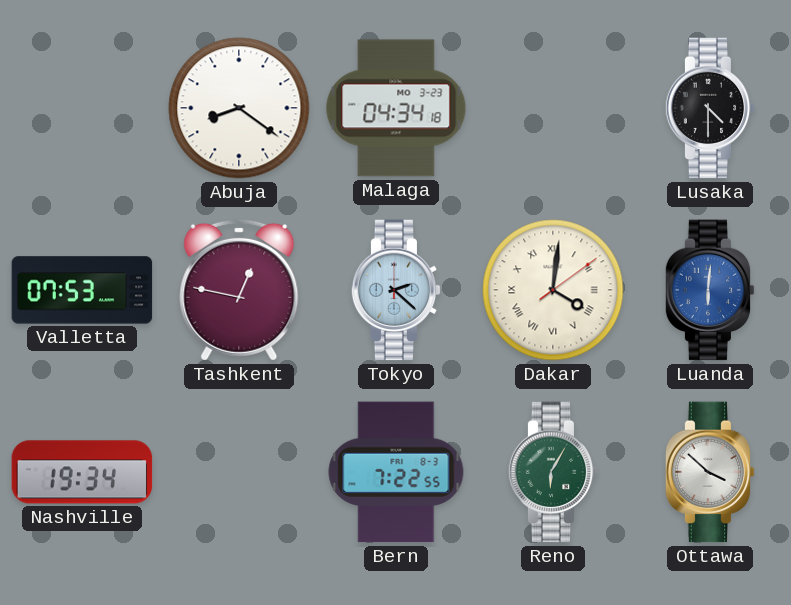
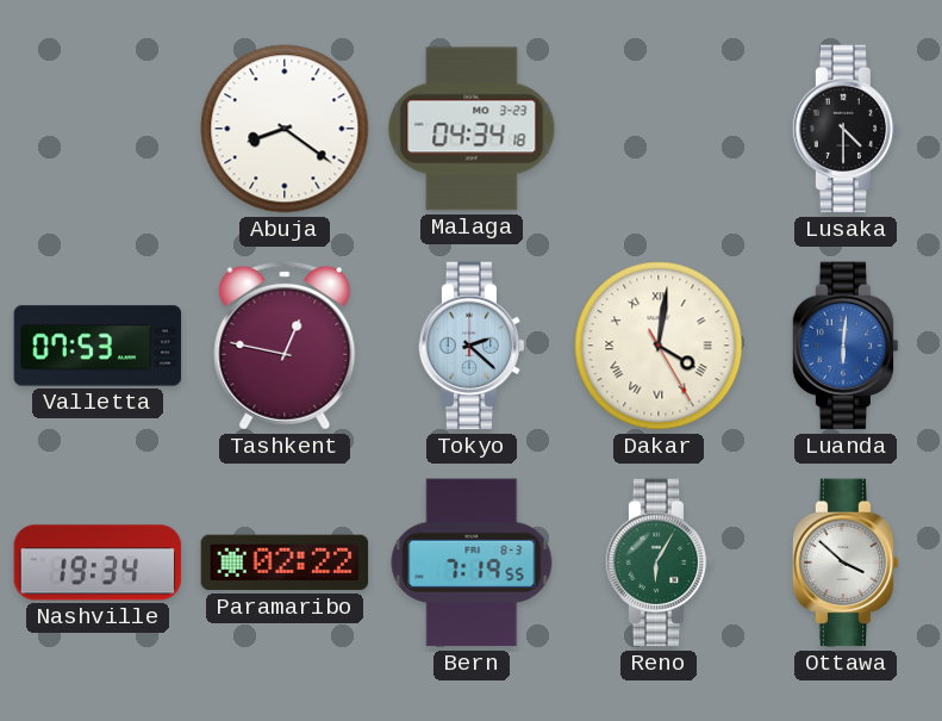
Dakar: 4:01:09 -> 4:01:25 (659, 346)
Paramaribo: none -> 02:22 (285, 562)
Bern: 7:22 -> 7:19 (472, 562)
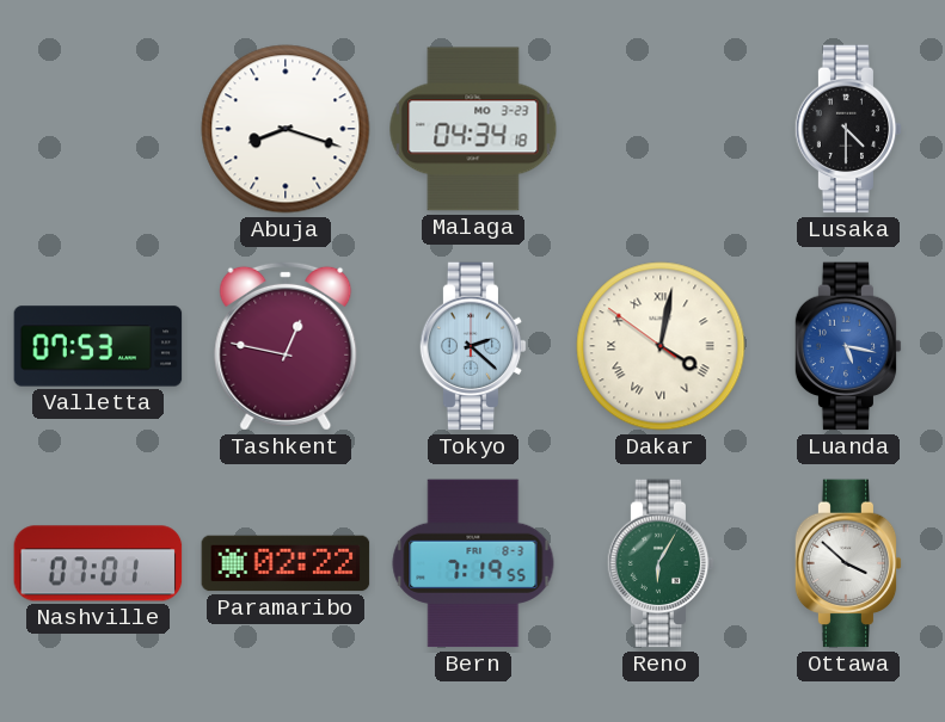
Abuja: 8:21 -> 8:18 (286, 129)
Dakar: 4:01:25 -> 4:01:51 (661, 346)
Luanda: 6:01 -> 5:17 (848, 346)
Nashville: 19:34 -> 07:01 (98, 563)
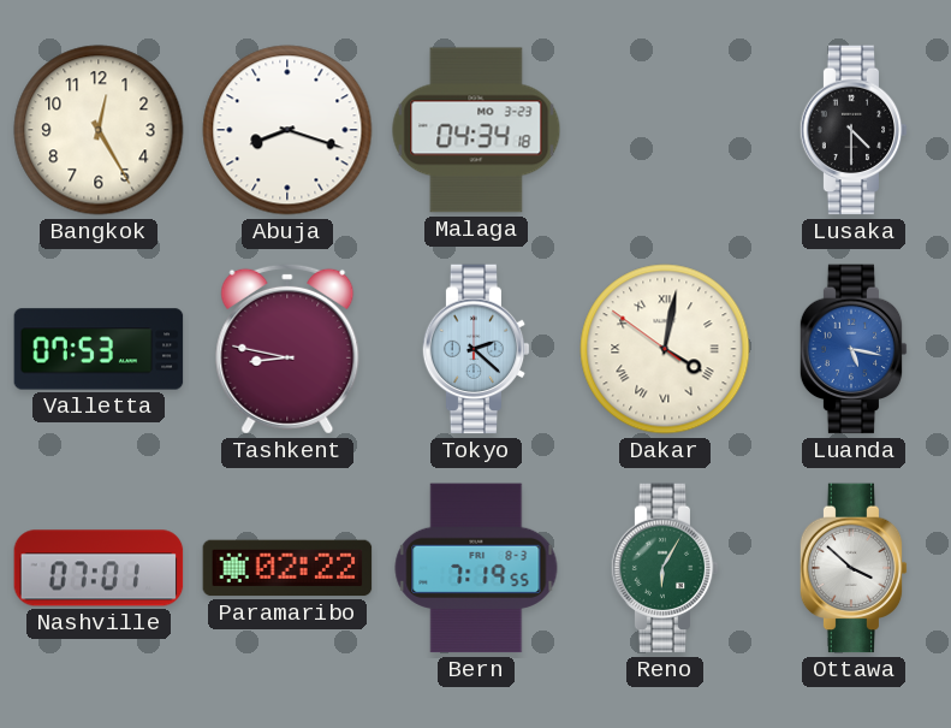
Bangkok: none -> 12:25 (99, 130)
Tashkent: 12:47 -> 8:47 (287, 349)
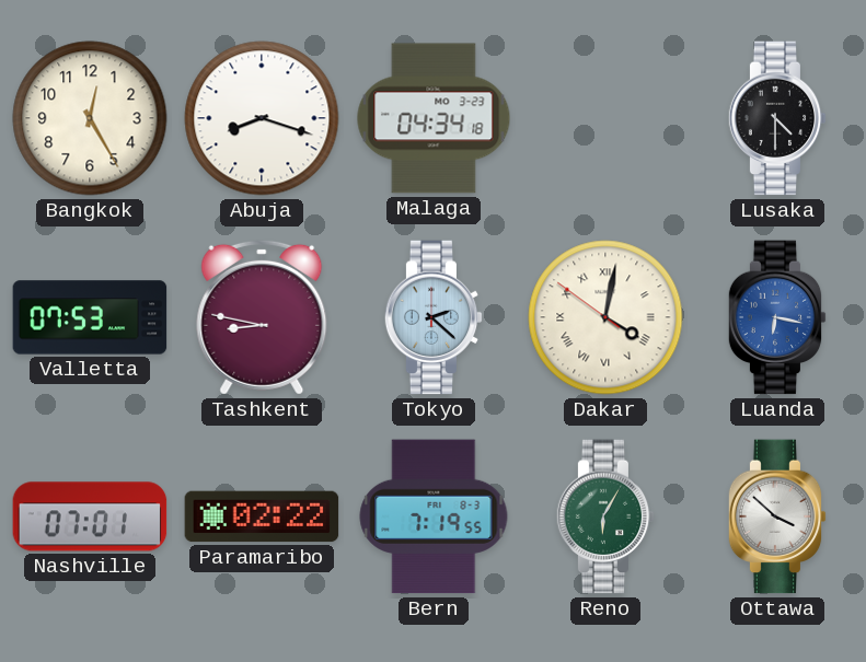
Luanda: 5:17 -> 6:17 (777, 317)
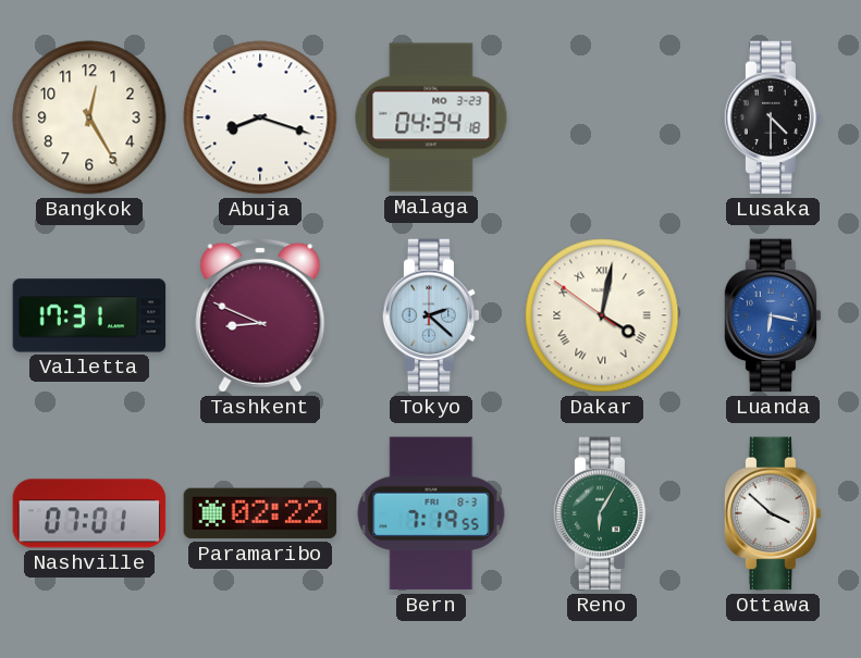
Valletta: 07:53 -> 17:31 (89, 315)
Tashkent: 8:47 -> 8:49 (260, 315)
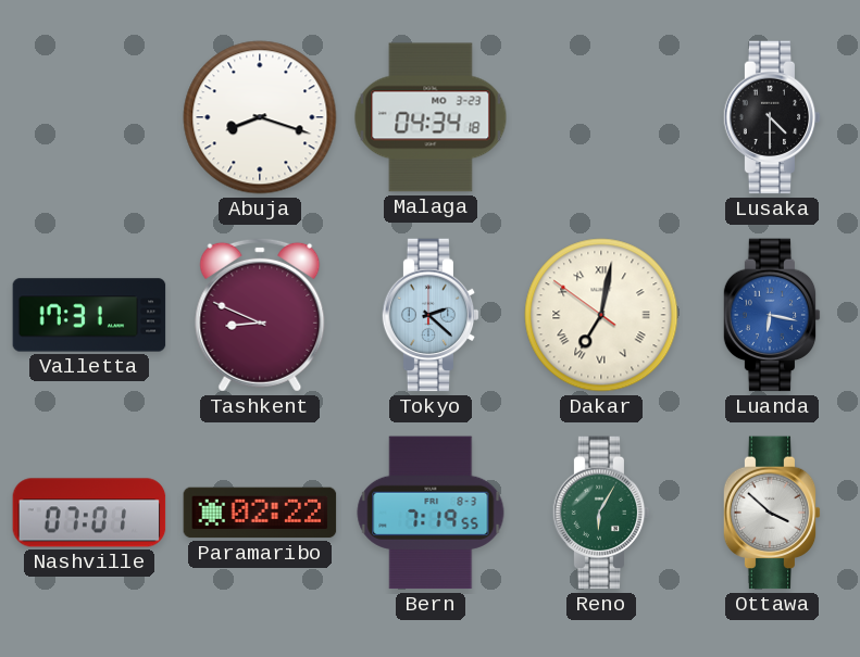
Bangkok: 12:25 -> none (89, 117)
Dakar: 4:01 -> 7:01 (601, 315)
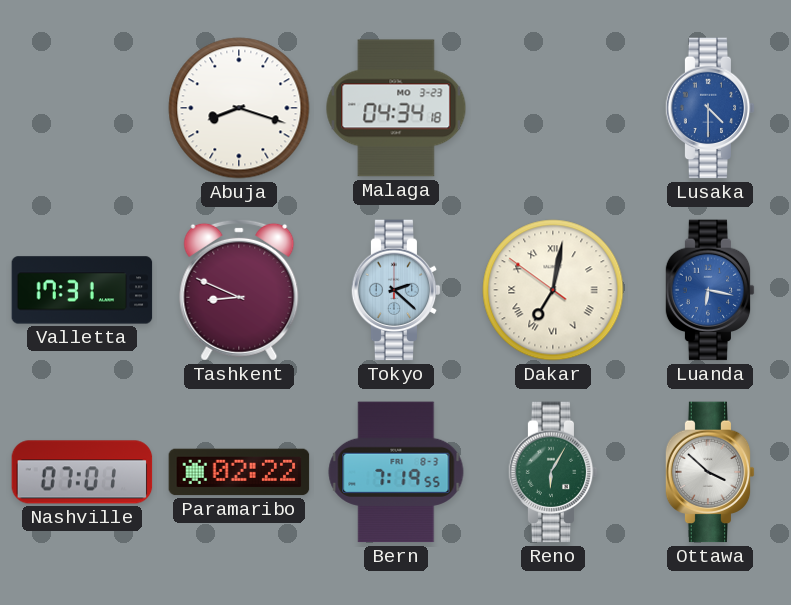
Lusaka dial: black -> blue (710, 108)
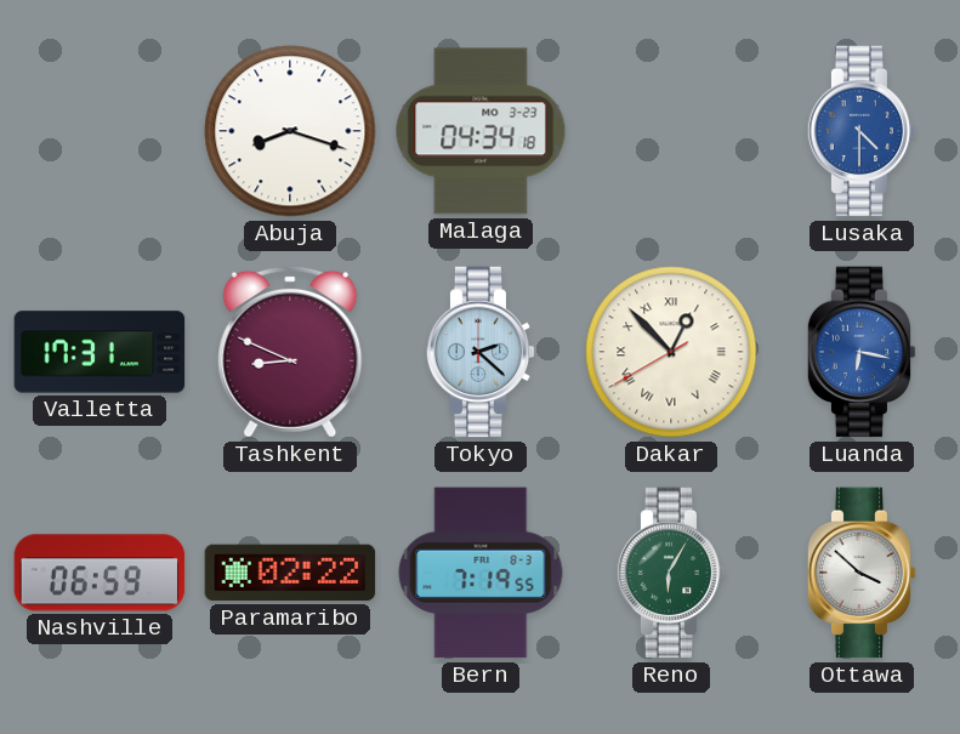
Dakar: 7:01 -> 12:52 (671, 352)
Nashville: 07:01 -> 06:59 (100, 573)
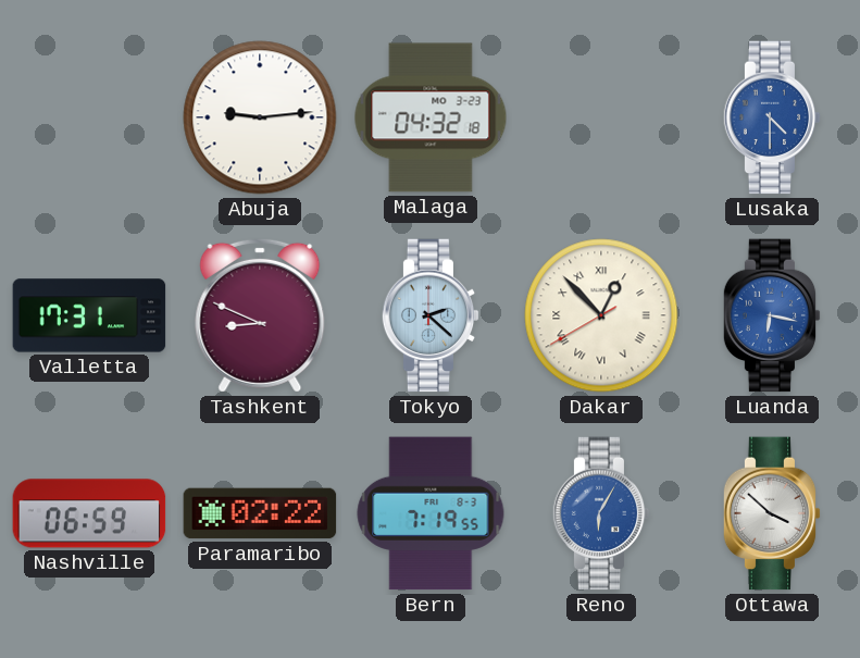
Abuja: 8:18 -> 9:14 (260, 117)
Malaga: 04:34 -> 04:32 (431, 117)
Reno dial: green -> blue (601, 513)
